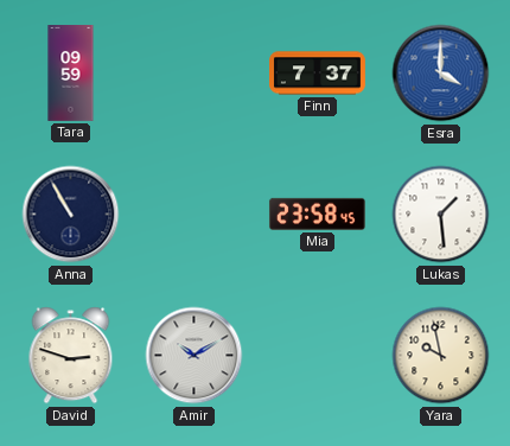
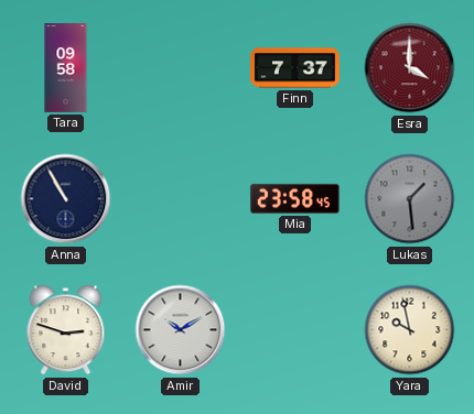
Tara: 09:59 -> 09:58 (66, 68)
Esra dial: blue -> burgundy (410, 68)
Lukas dial: white -> grey (410, 199)
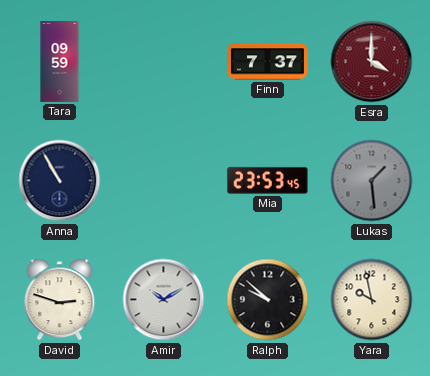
Tara: 09:58 -> 09:59 (60, 62)
Mia: 23:58 -> 23:53 (267, 180)
Ralph: none -> 9:52 (268, 300)
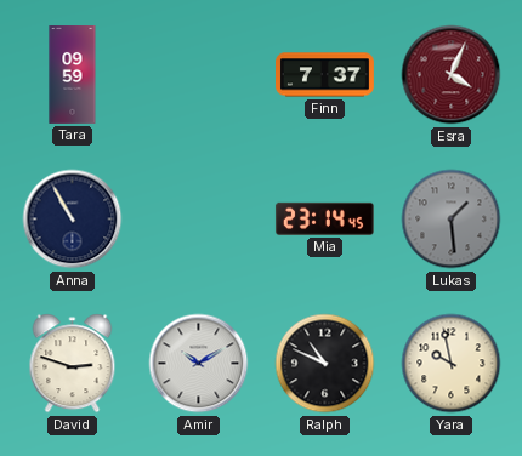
Esra: 4:00 -> 4:04 (452, 75)
Mia: 23:53 -> 23:14 (324, 218)
Ralph: 9:52 -> 10:49 (325, 364)
